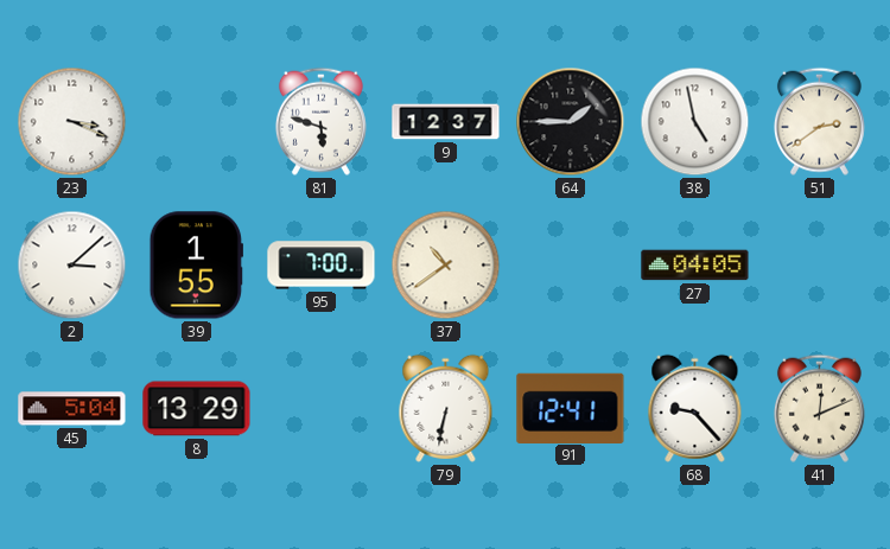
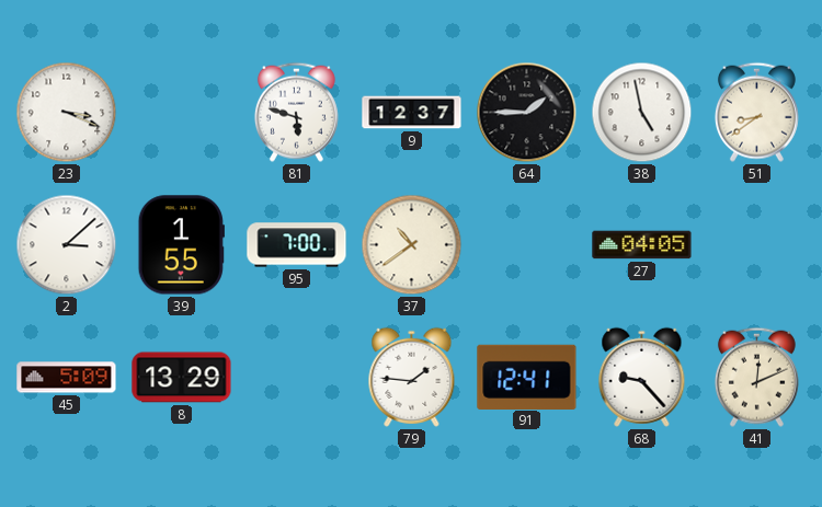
51: 2:39 -> 8:39 (756, 112)
45: 5:04 -> 5:09 (67, 378)
79: 6:32 -> 1:46 (412, 377)
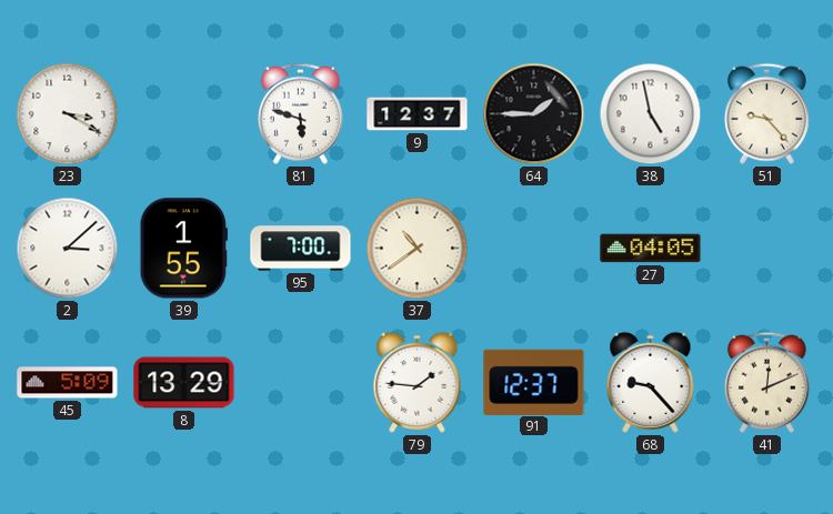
23: 3:19 -> 3:20 (68, 114)
51: 8:39 -> 9:23 (766, 113)
91: 12:41 -> 12:37 (534, 382)
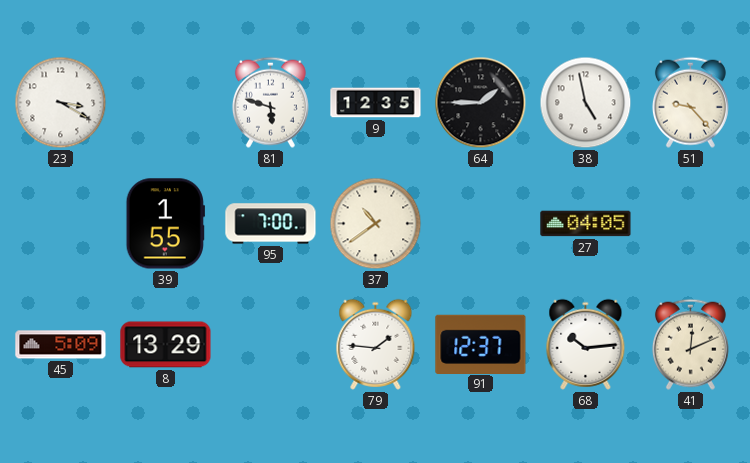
9: 12:37 -> 12:35 (376, 103)
2: 3:08 -> none (68, 249)
68: 9:23 -> 10:14 (586, 344)
